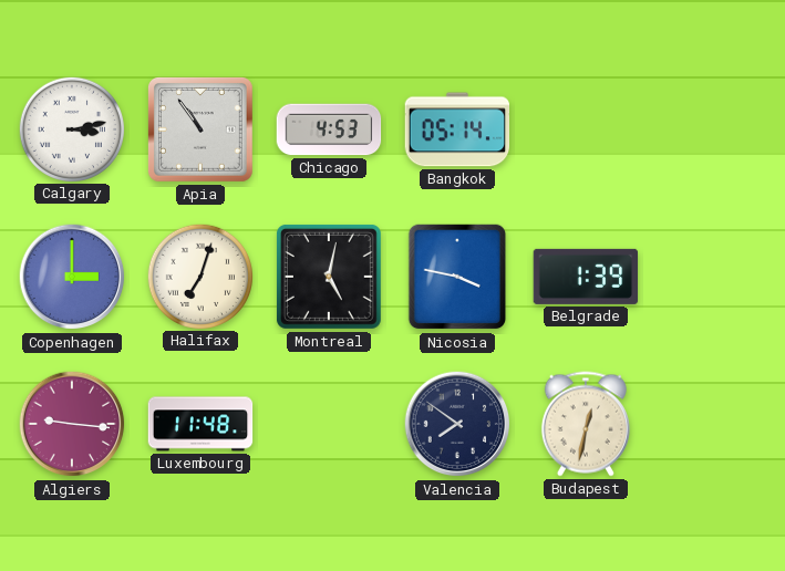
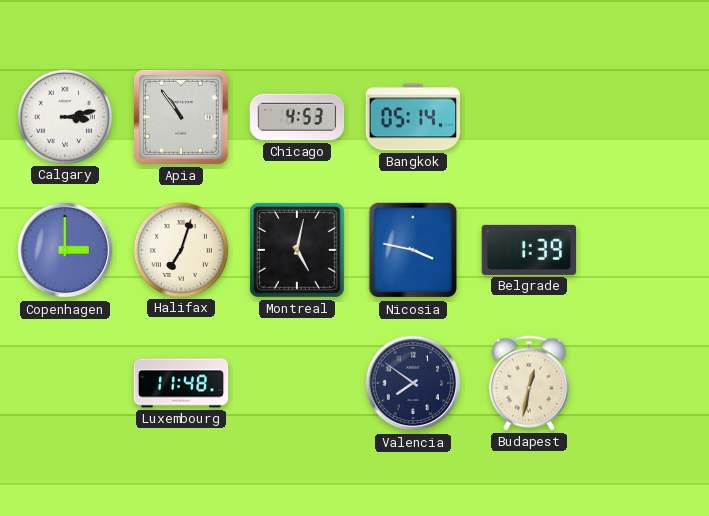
Algiers: 9:16 -> none (72, 424)
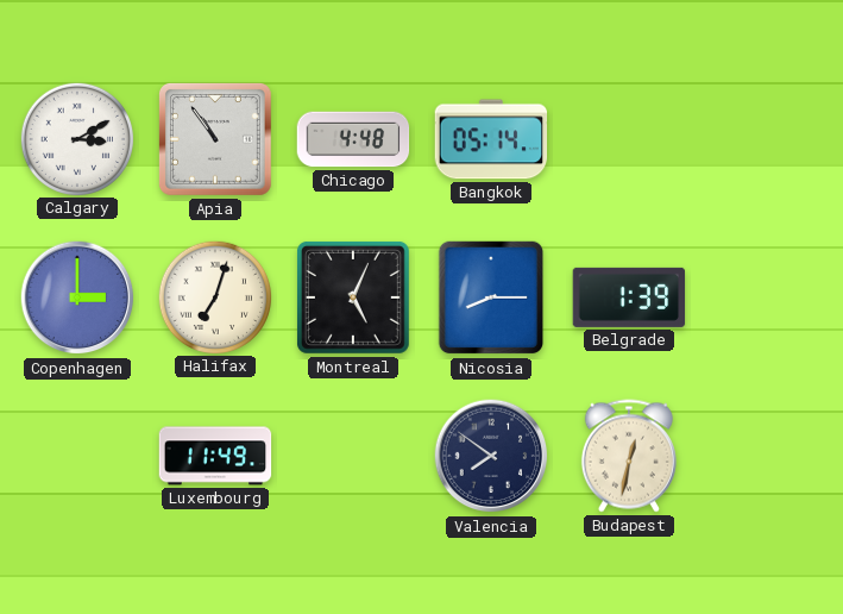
Calgary: 3:13 -> 3:10 (76, 138)
Chicago: 4:53 -> 4:48 (353, 139)
Montreal: 5:02 -> 5:04 (353, 297)
Nicosia: 3:47 -> 8:15 (491, 297)
Luxembourg: 11:48 -> 11:49 (215, 456)
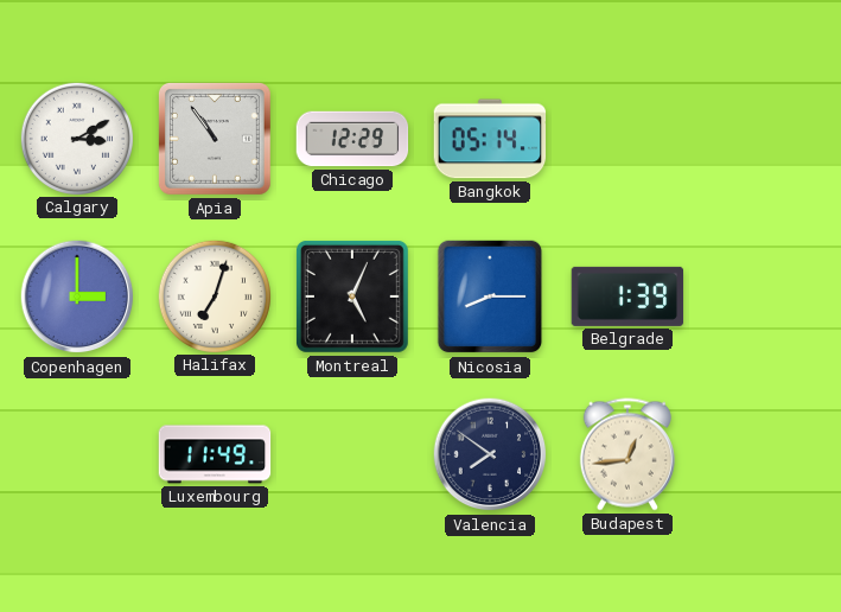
Chicago: 4:48 -> 12:29 (352, 139)
Budapest: 12:32 -> 12:44 (627, 454)
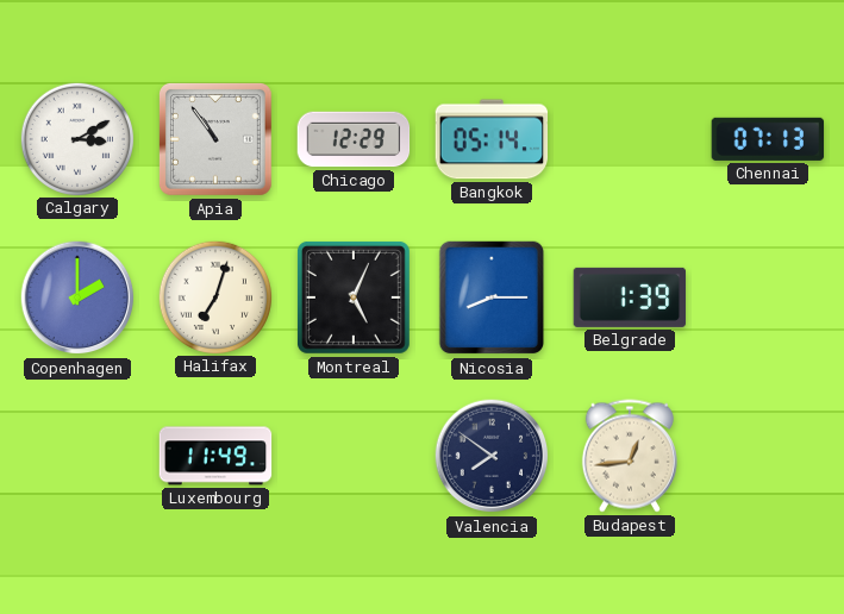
Chennai: none -> 07:13 (768, 139)
Copenhagen: 3:00 -> 2:00 (77, 297)
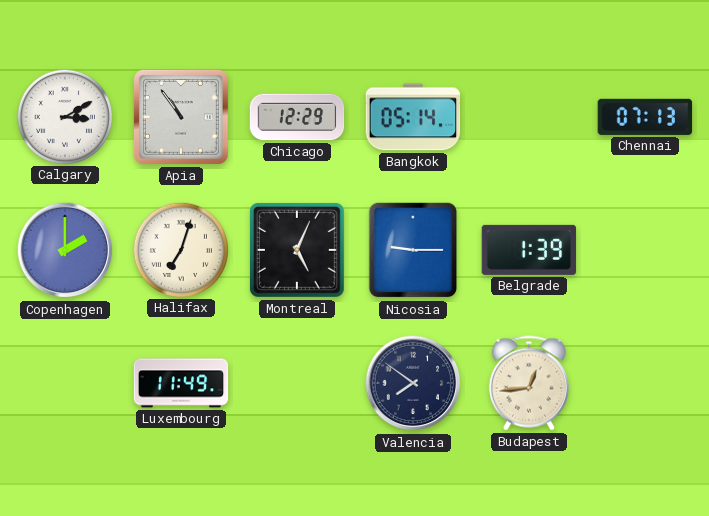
Nicosia: 8:15 -> 9:15 (413, 250)
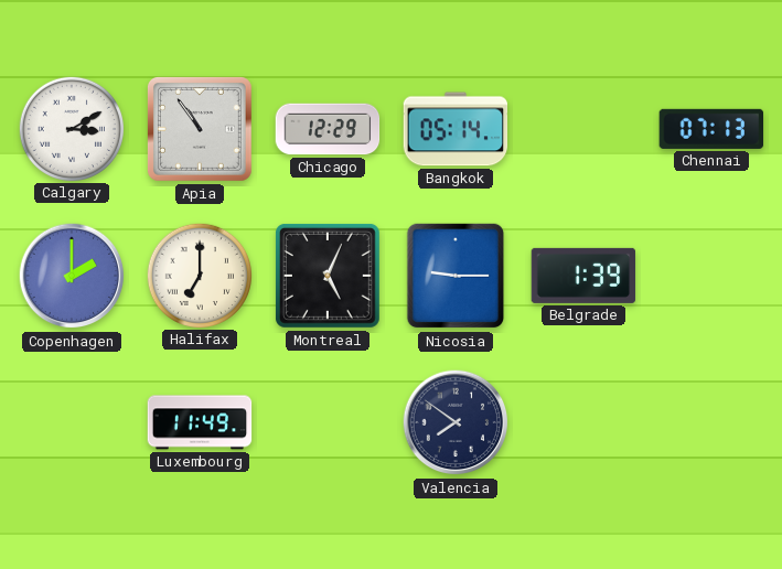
Halifax: 7:03 -> 7:00 (199, 275)
Budapest: 12:44 -> none (529, 383)
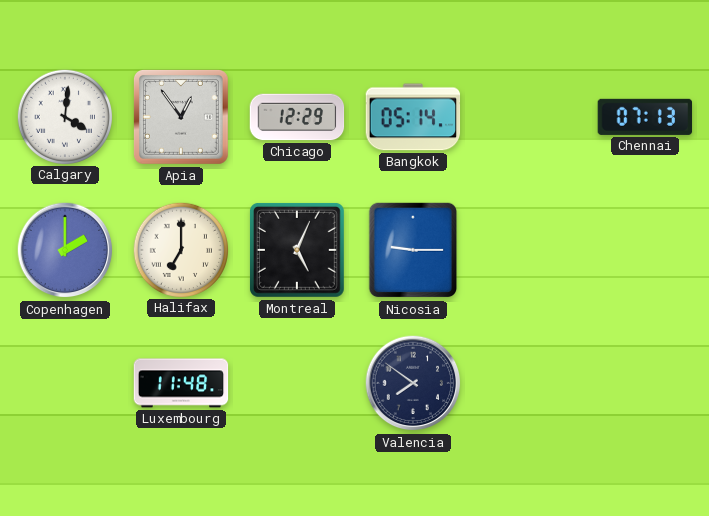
Calgary: 3:10 -> 4:01 (64, 116)
Apia: 10:54 -> 12:54 (181, 117)
Belgrade: 1:39 -> none (583, 276)
Luxembourg: 11:49 -> 11:48 (181, 383)
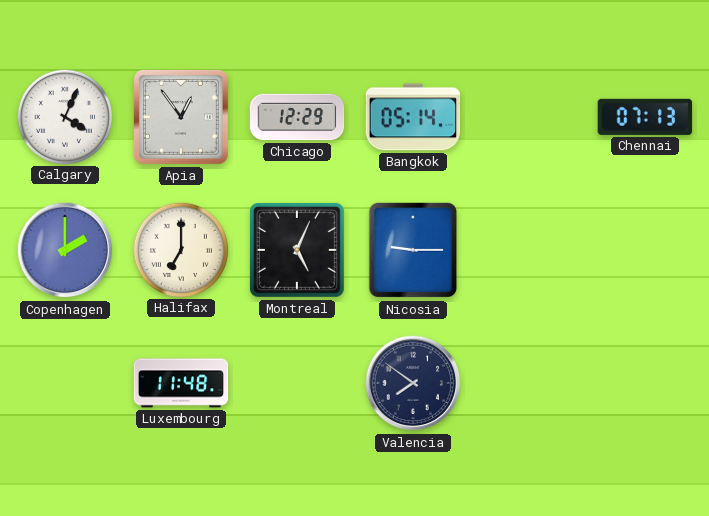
Calgary: 4:01 -> 4:04 (64, 116)
